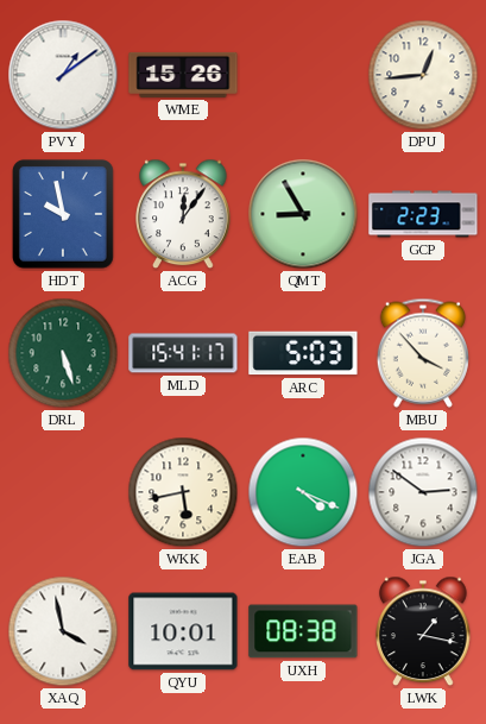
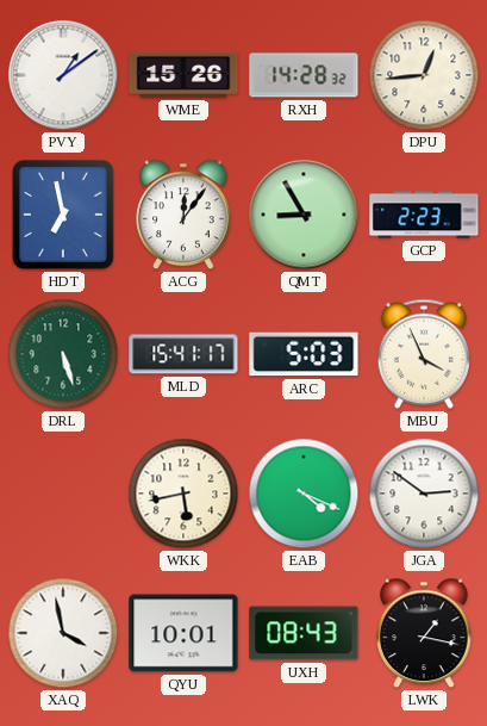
RXH: none -> 14:28 (304, 75)
HDT: 9:58 -> 6:58 (63, 215)
MBU: 3:53 -> 3:56 (424, 354)
UXH: 08:38 -> 08:43 (304, 633)
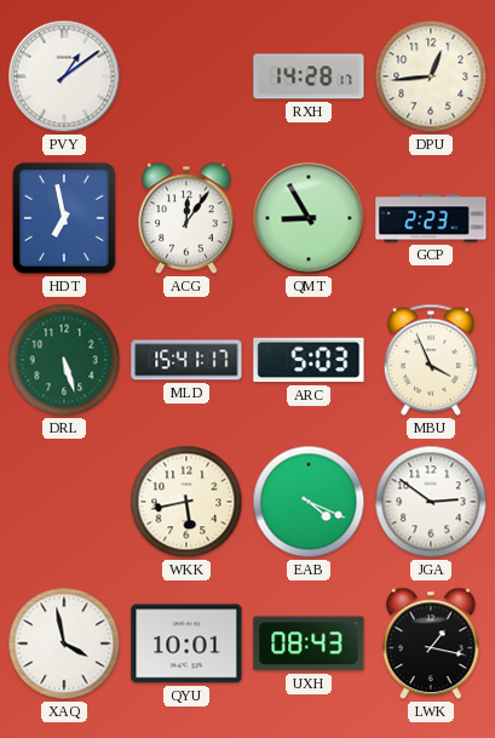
WME: 15:26 -> none (183, 75)
RXH: 14:28:32 -> 14:28:17 (309, 76)
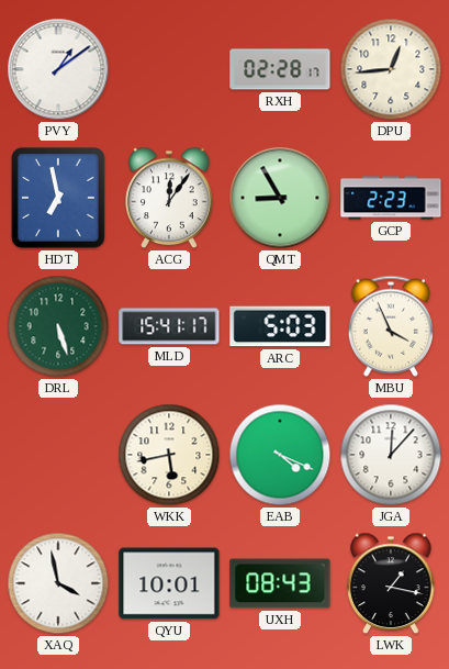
RXH: 14:28 -> 02:28 (280, 69)
JGA: 2:51 -> 12:07 (391, 455)
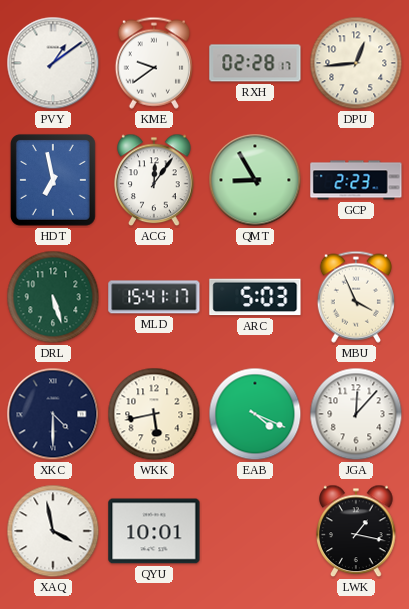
KME: none -> 9:39 (154, 63)
XKC: none -> 4:30 (53, 414)
UXH: 08:43 -> none (280, 583)
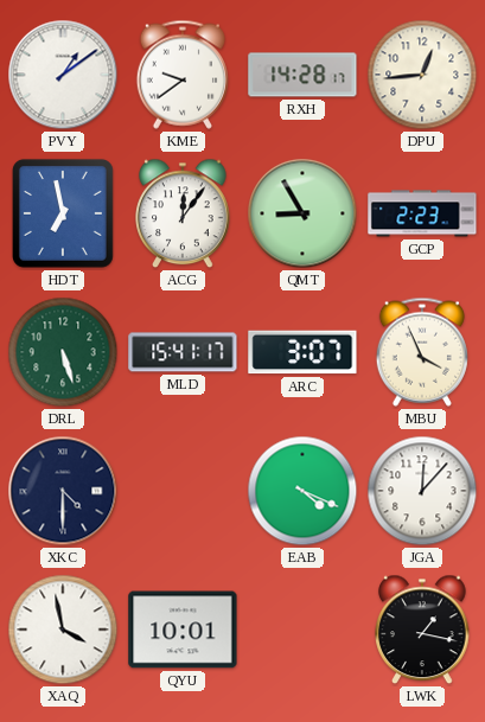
RXH: 02:28 -> 14:28 (302, 75)
ARC: 5:03 -> 3:07 (302, 352)
WKK: 5:43 -> none (154, 414)
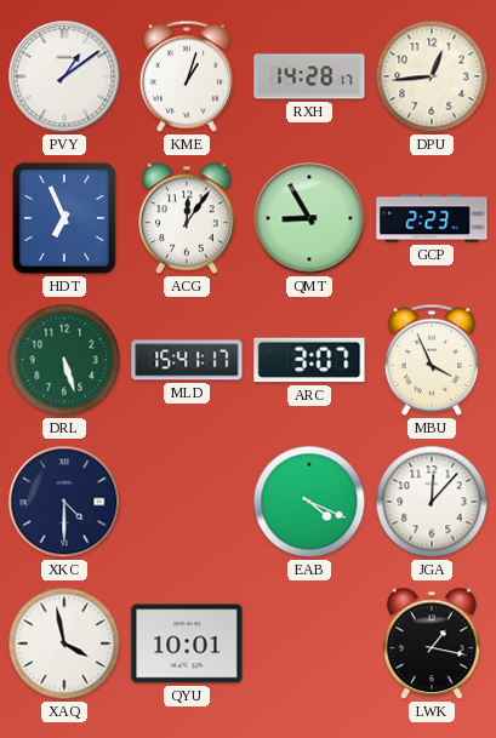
KME: 9:39 -> 1:03 (187, 76)
HDT: 6:58 -> 6:56 (64, 218)
